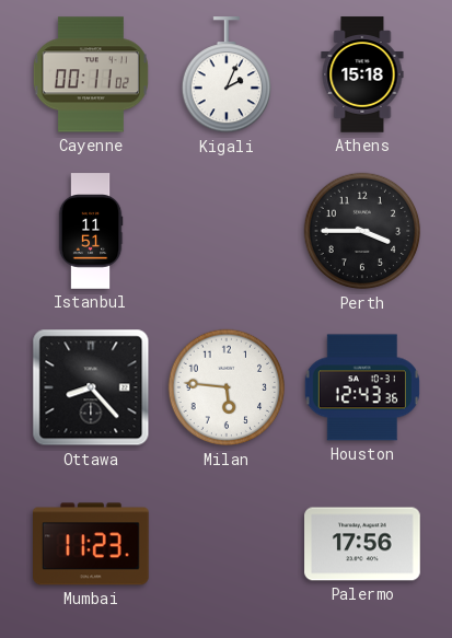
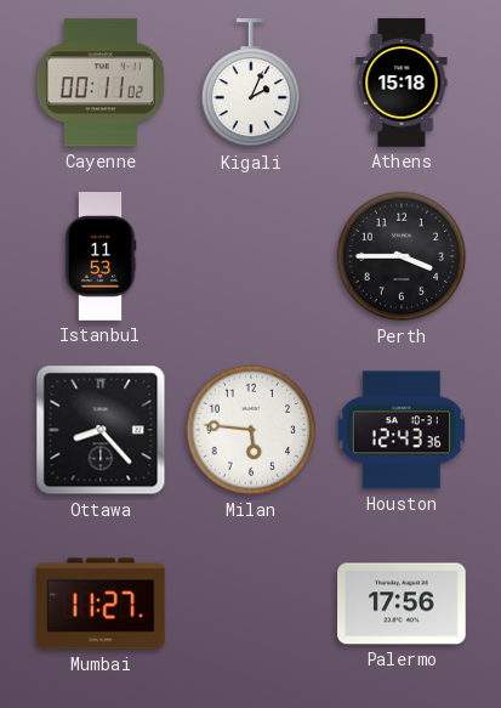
Istanbul: 11:51 -> 11:53 (101, 256)
Mumbai: 11:23 -> 11:27 (102, 604)
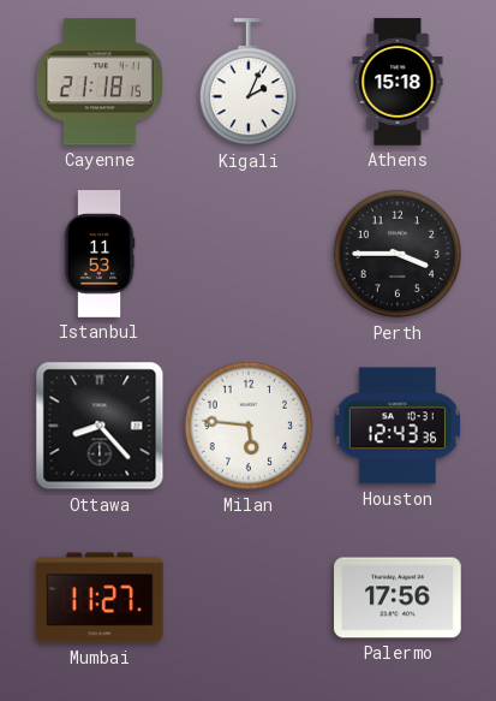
Cayenne: 00:11 -> 21:18 (100, 82)
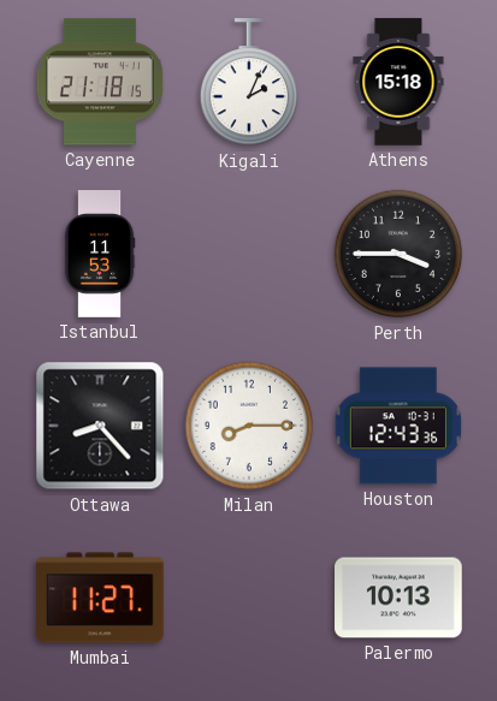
Milan: 5:46 -> 8:15 (249, 426)
Palermo: 17:56 -> 10:13 (398, 598)
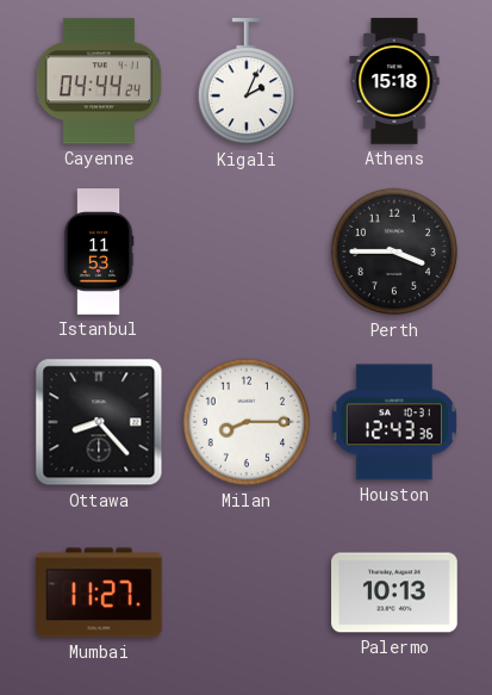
Cayenne: 21:18 -> 04:44 (99, 81)
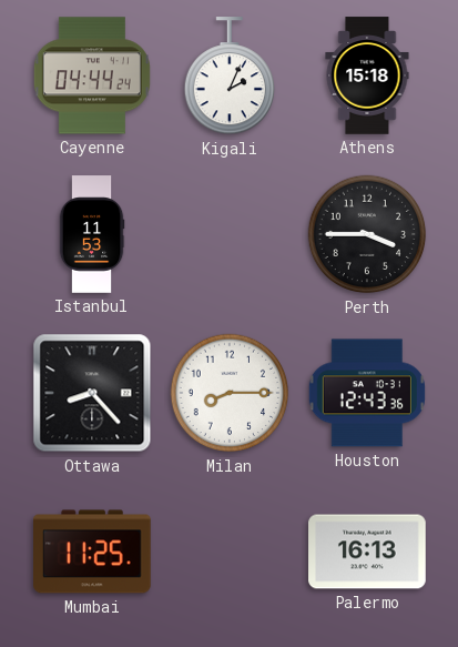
Mumbai: 11:27 -> 11:25 (93, 552)
Palermo: 10:13 -> 16:13 (367, 552)
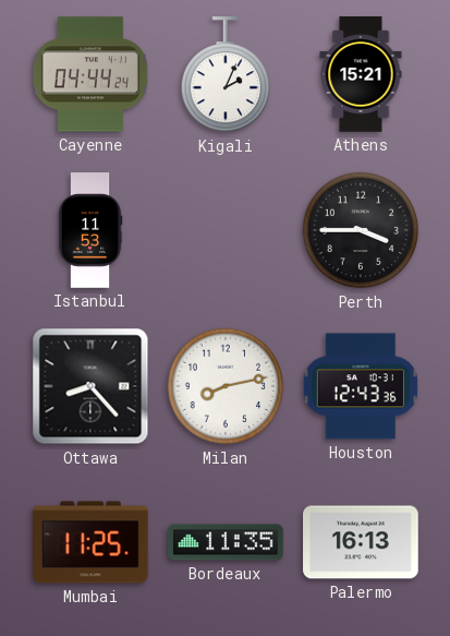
Athens: 15:18 -> 15:21 (361, 74)
Milan: 8:15 -> 8:13 (226, 386)
Bordeaux: none -> 11:35 (226, 542)
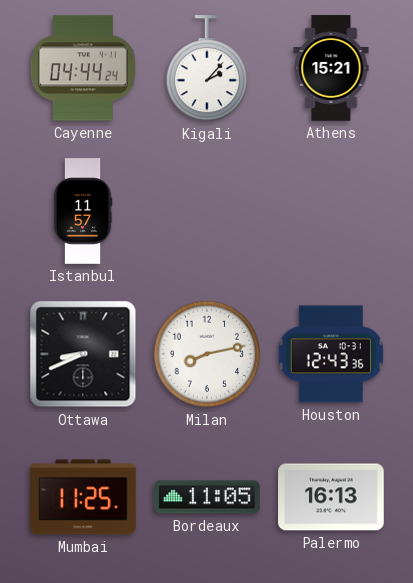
Kigali: 2:04 -> 2:07 (206, 69)
Istanbul: 11:53 -> 11:57 (83, 211)
Perth: 3:45 -> none (361, 230)
Ottawa: 8:23 -> 8:41 (83, 354)
Bordeaux: 11:35 -> 11:05 (207, 497)
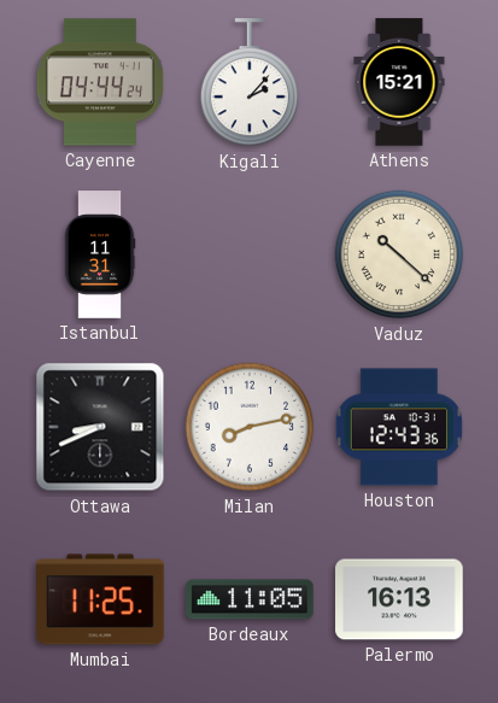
Istanbul: 11:57 -> 11:31 (100, 254)
Vaduz: none -> 10:22 (399, 254)
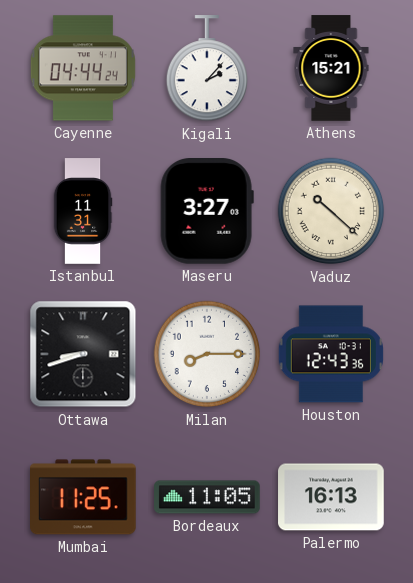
Maseru: none -> 3:27 (207, 212)
Ottawa: 8:41 -> 8:42 (83, 354)
Milan: 8:13 -> 8:15 (207, 354)
